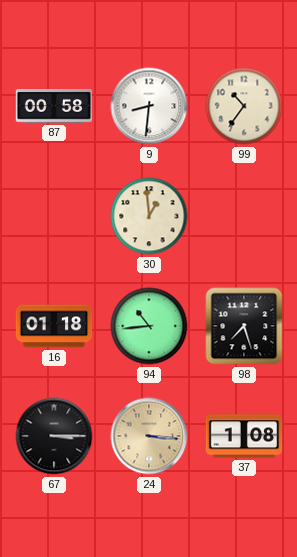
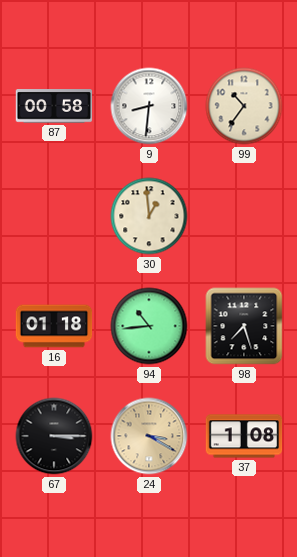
24: 3:16 -> 3:20 (149, 436)
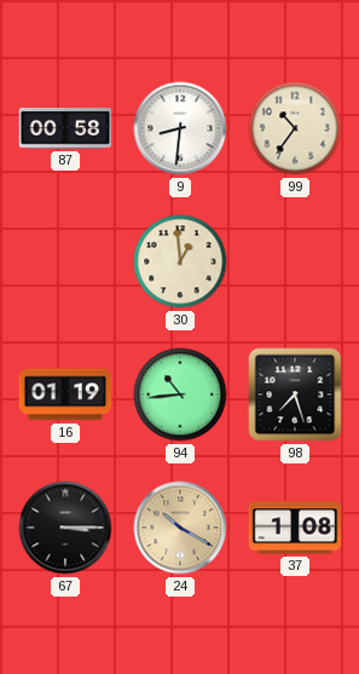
16: 01:18 -> 01:19 (65, 394)
24: 3:20 -> 10:20 (180, 528)
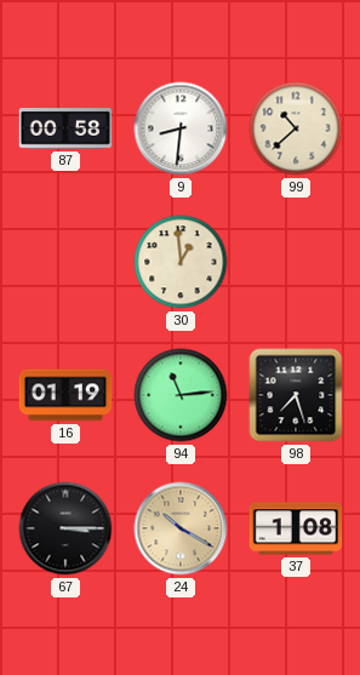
99: 10:36 -> 10:38 (296, 128)
94: 10:44 -> 11:14 (181, 395)
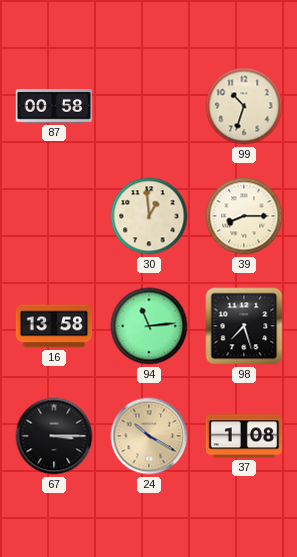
9: 8:31 -> none (181, 128)
99: 10:38 -> 10:33 (244, 106)
39: none -> 8:15 (244, 216)
16: 01:19 -> 13:58 (54, 326)
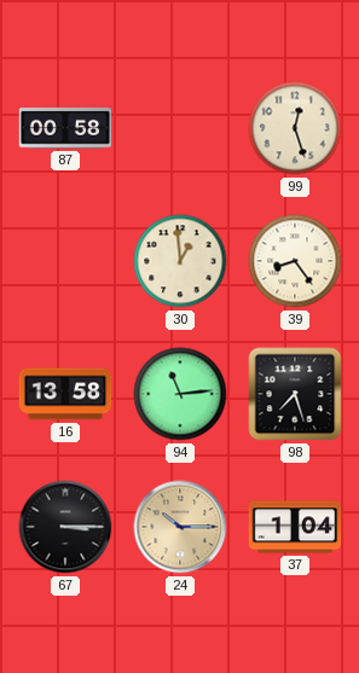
99: 10:33 -> 12:27 (295, 128)
39: 8:15 -> 8:24 (295, 261)
24: 10:20 -> 10:15 (180, 527)
37: 1:08 -> 1:04 (295, 527)
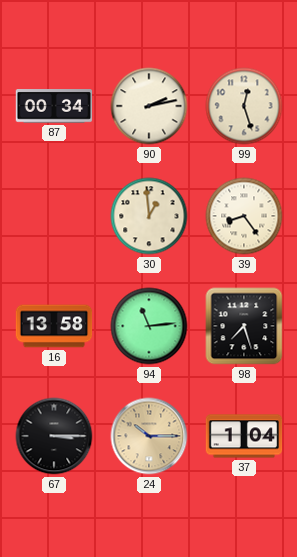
87: 00:58 -> 00:34 (54, 106)
90: none -> 2:13 (149, 106)
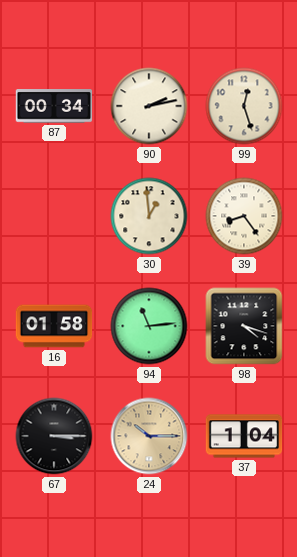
16: 13:58 -> 01:58 (54, 326)
98: 7:27 -> 4:18 (244, 326)
